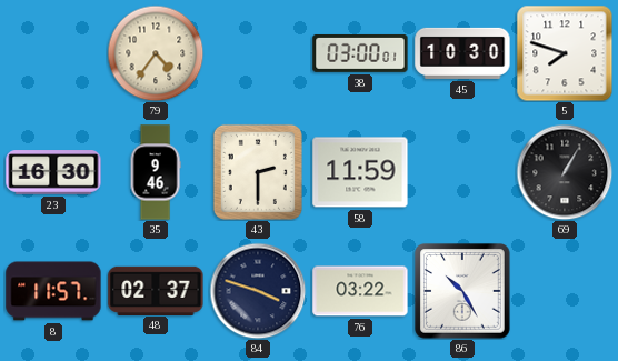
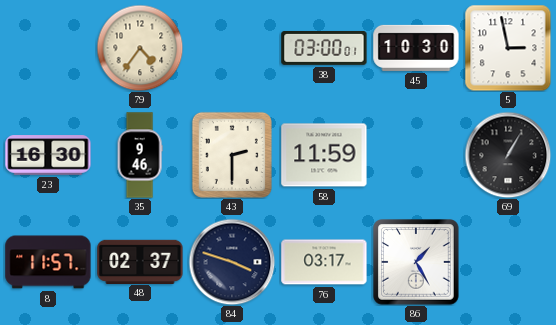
5: 7:48 -> 2:58 (508, 48)
76: 03:22 -> 03:17 (324, 262)
86: 10:25 -> 1:25 (416, 262)
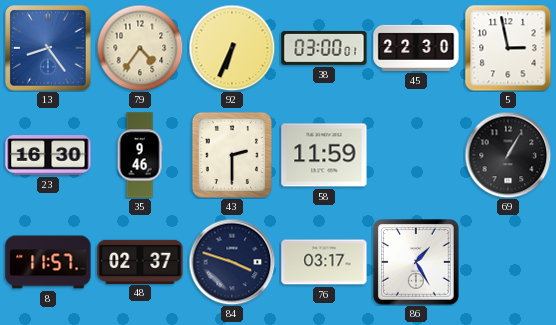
13: none -> 8:24 (48, 48)
92: none -> 6:34 (232, 48)
45: 10:30 -> 22:30 (416, 48)
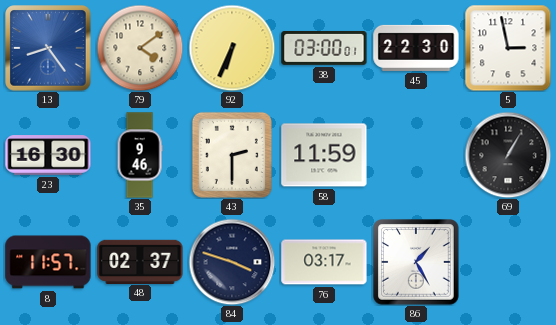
79: 4:36 -> 4:09 (140, 48)
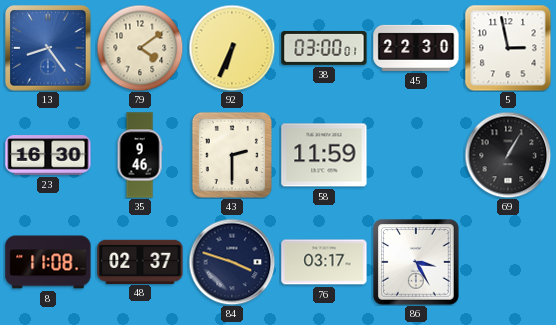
8: 11:57 -> 11:08 (48, 262)
86: 1:25 -> 3:25 (416, 262)
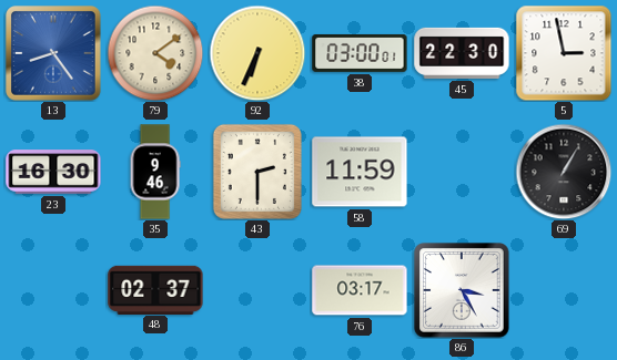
8: 11:08 -> none (48, 262)
84: 3:48 -> none (232, 262)
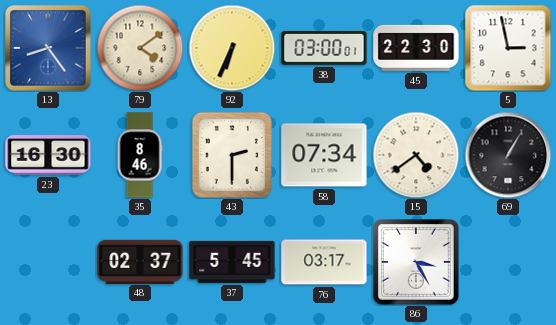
35: 9:46 -> 8:46 (140, 155)
58: 11:59 -> 07:34 (324, 155)
15: none -> 4:39 (416, 155)
37: none -> 5:45 (232, 262)
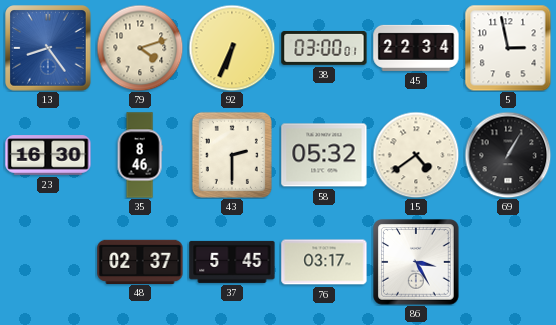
79: 4:09 -> 4:12 (140, 48)
45: 22:30 -> 22:34 (416, 48)
58: 07:34 -> 05:32 (324, 155)
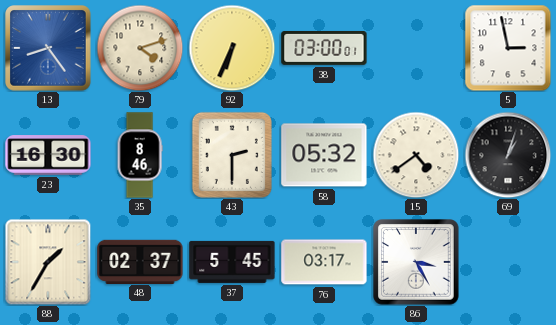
45: 22:34 -> none (416, 48)
69: 1:05 -> 1:03 (508, 155)
88: none -> 1:35 (48, 262)
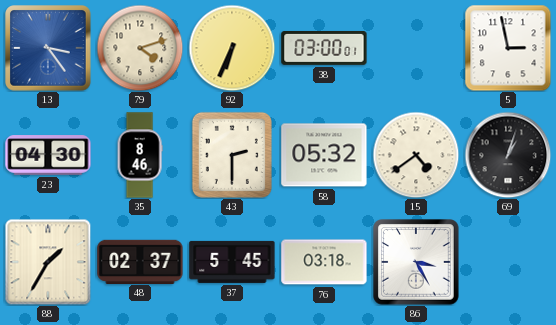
13: 8:24 -> 3:24 (48, 48)
23: 16:30 -> 04:30 (48, 155)
76: 03:17 -> 03:18 (324, 262)
